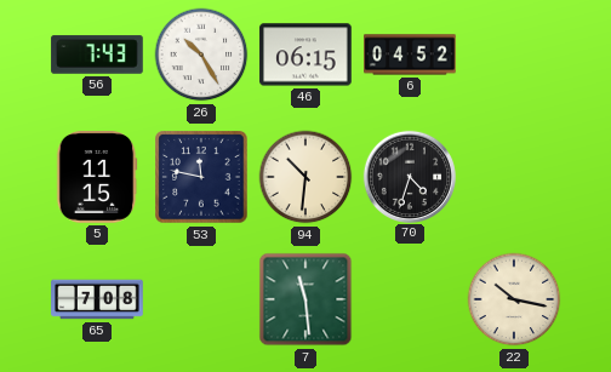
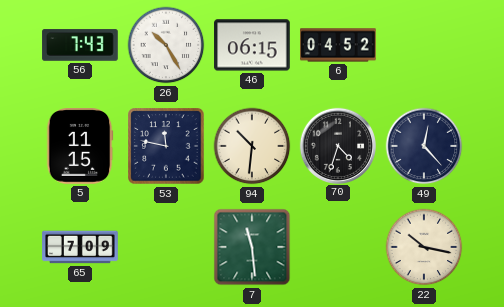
49: none -> 12:23 (424, 146)
65: 7:08 -> 7:09 (80, 247)
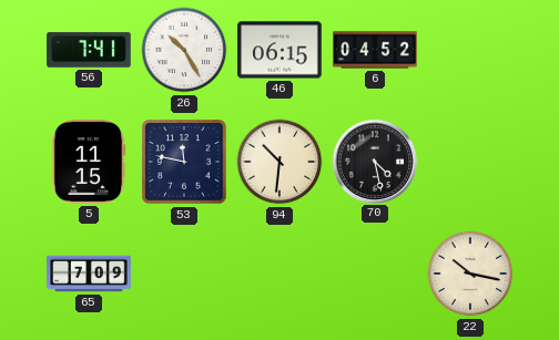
56: 7:43 -> 7:41 (89, 50)
70: 4:33 -> 4:28 (374, 161)
49: 12:23 -> none (424, 146)
7: 11:29 -> none (252, 247)
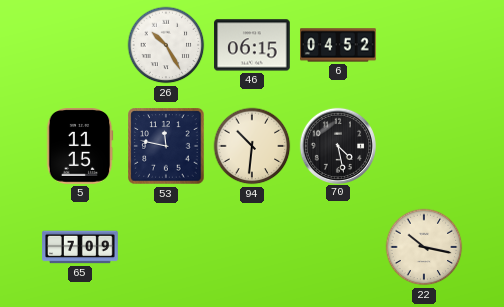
56: 7:41 -> none (89, 50)
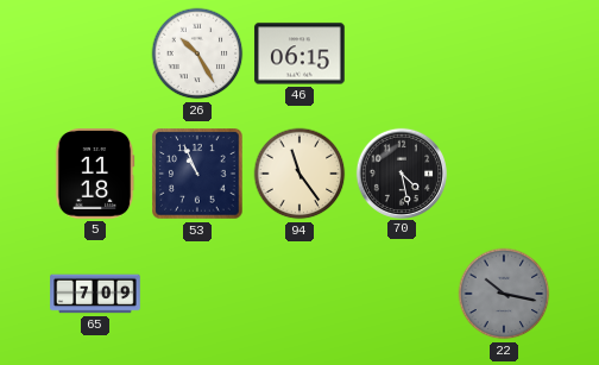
6: 04:52 -> none (338, 45)
5: 11:15 -> 11:18 (95, 174)
53: 11:47 -> 10:56 (197, 174)
94: 10:31 -> 11:24 (299, 174)
22 dial: cream -> grey (504, 294)
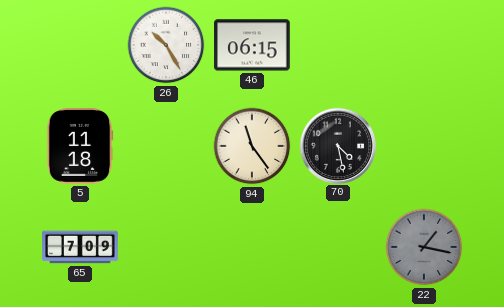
53: 10:56 -> none (197, 174)
22: 10:17 -> 1:17 (424, 247)
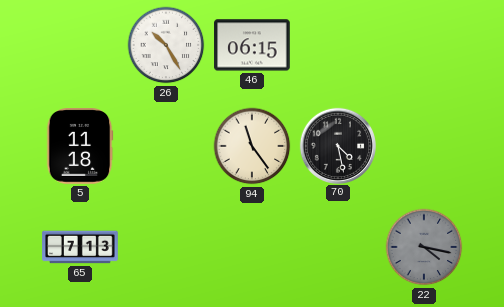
65: 7:09 -> 7:13 (80, 247)
22: 1:17 -> 4:17 (424, 247)
